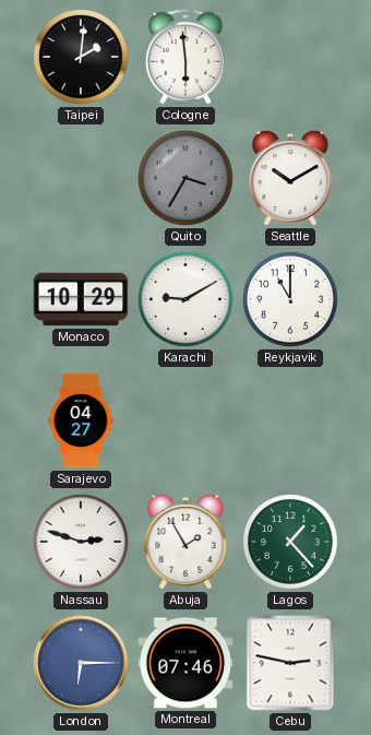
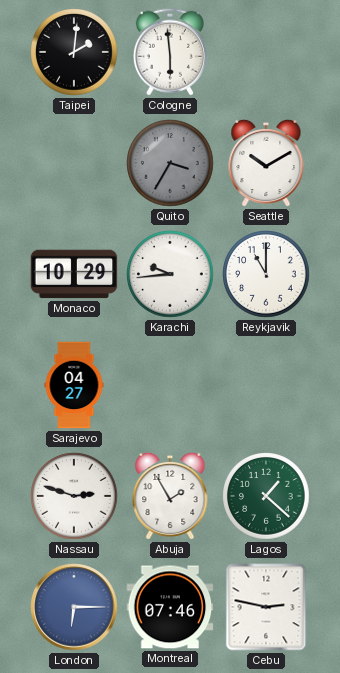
Karachi: 9:10 -> 9:44 (170, 274)
Lagos: 1:23 -> 1:22 (266, 496)
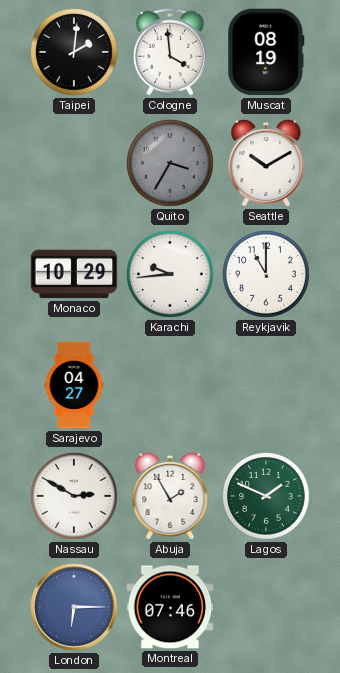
Cologne: 5:59 -> 3:59 (170, 52)
Muscat: none -> 08:19 (266, 52)
Nassau: 2:48 -> 2:50 (74, 496)
Lagos: 1:22 -> 1:49 (266, 496)
Cebu: 2:47 -> none (266, 607)
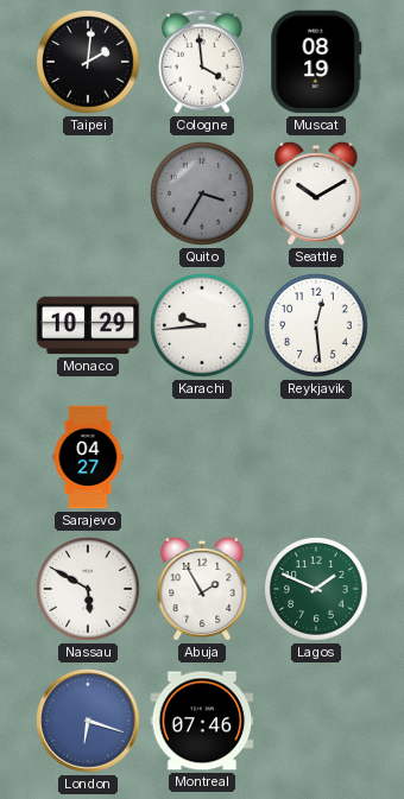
Reykjavik: 11:00 -> 12:29 (316, 325)
Nassau: 2:50 -> 5:50 (88, 589)
London: 6:15 -> 6:18 (88, 721)
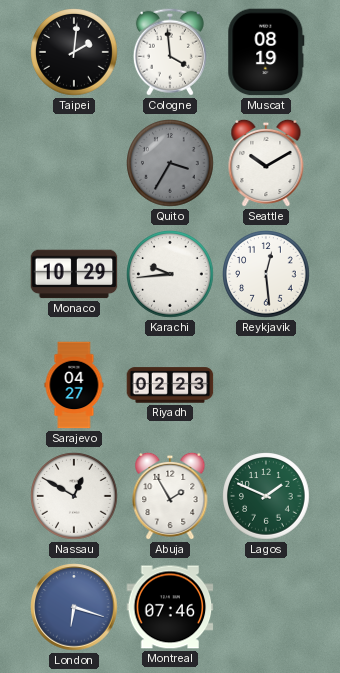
Riyadh: none -> 02:23 (170, 385)
Nassau: 5:50 -> 12:50 (74, 496)
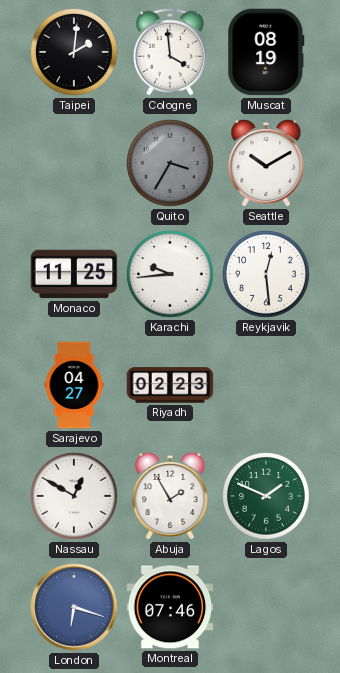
Monaco: 10:29 -> 11:25 (74, 274)
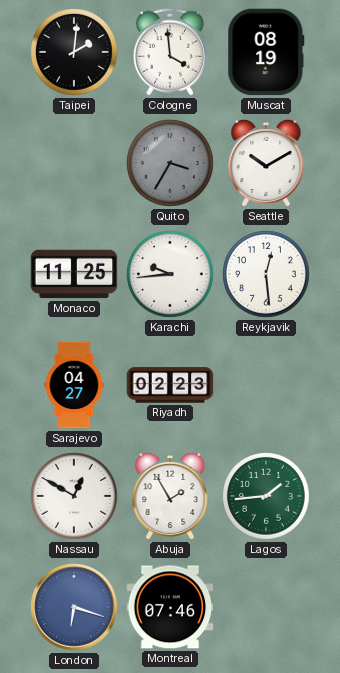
Lagos: 1:49 -> 1:44 (266, 496)
